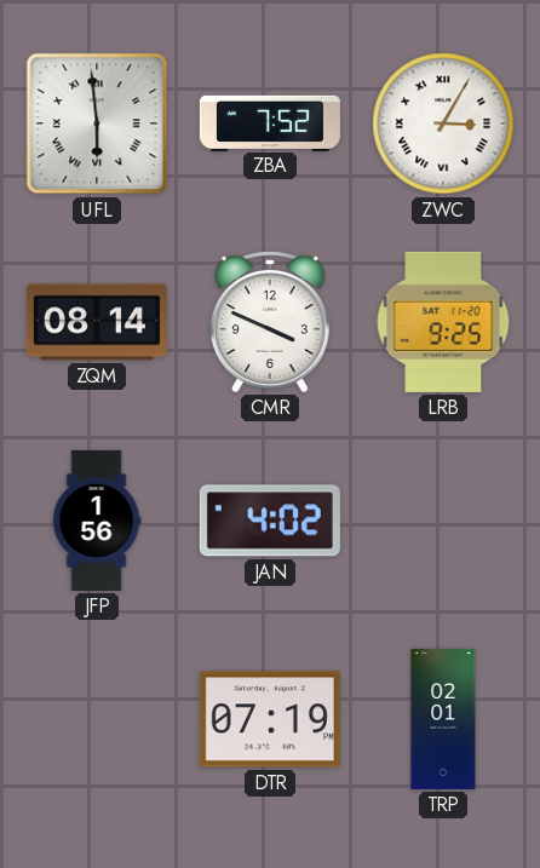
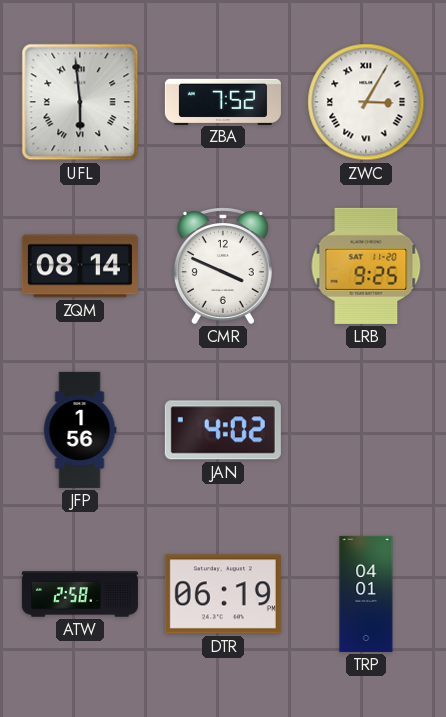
ATW: none -> 2:58 (80, 594)
DTR: 07:19 -> 06:19 (223, 594)
TRP: 02:01 -> 04:01 (366, 594)
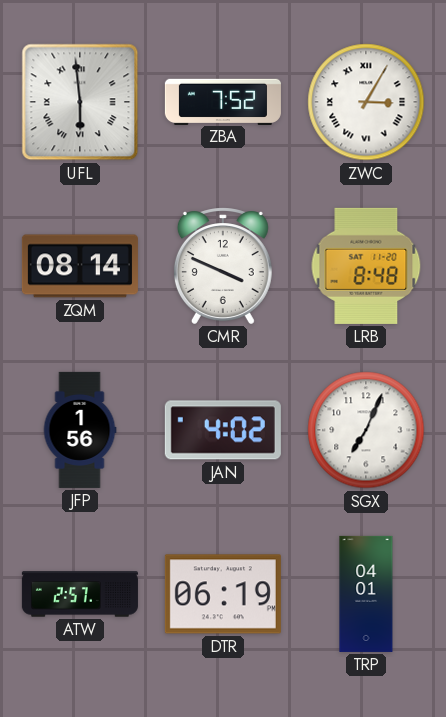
LRB: 9:25 -> 8:48 (366, 266)
SGX: none -> 7:04 (366, 430)
ATW: 2:58 -> 2:57 (80, 594)
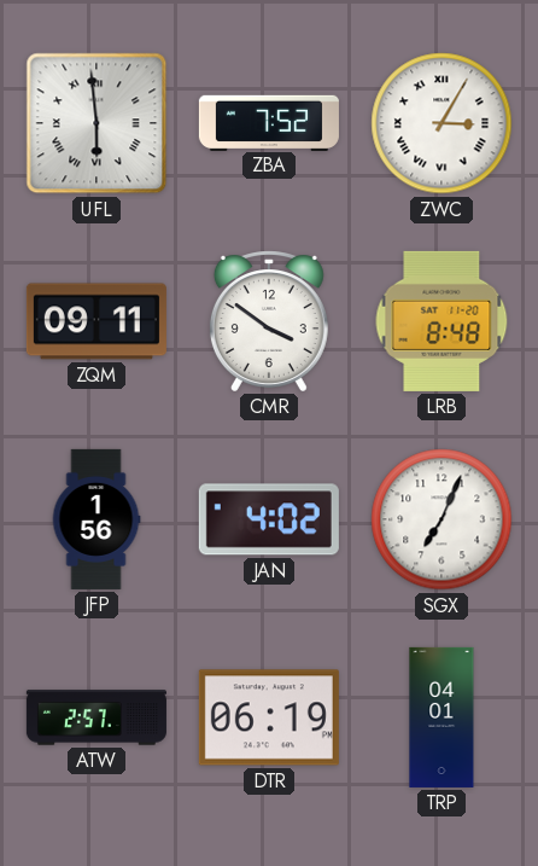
ZQM: 08:14 -> 09:11 (97, 321)
CMR: 3:49 -> 3:51 (269, 321)
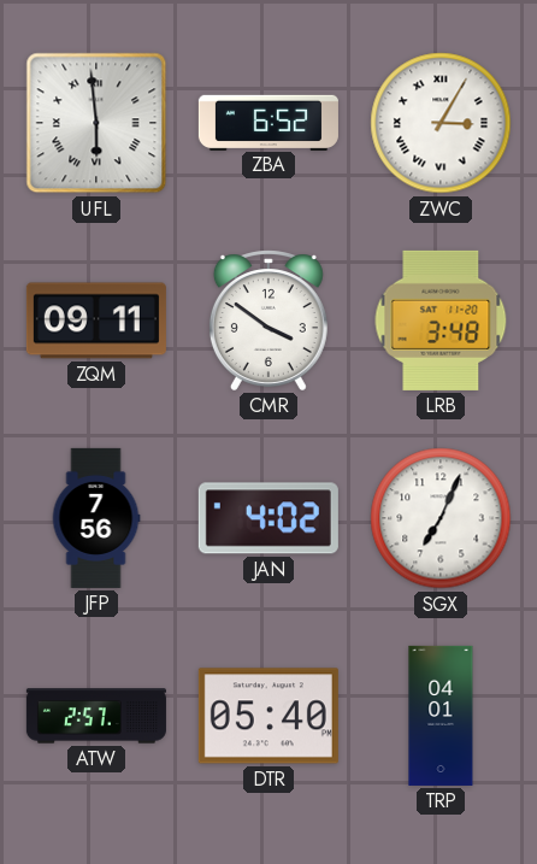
ZBA: 7:52 -> 6:52 (268, 122)
LRB: 8:48 -> 3:48 (441, 321)
JFP: 1:56 -> 7:56 (96, 518)
DTR: 06:19 -> 05:40 (268, 716)
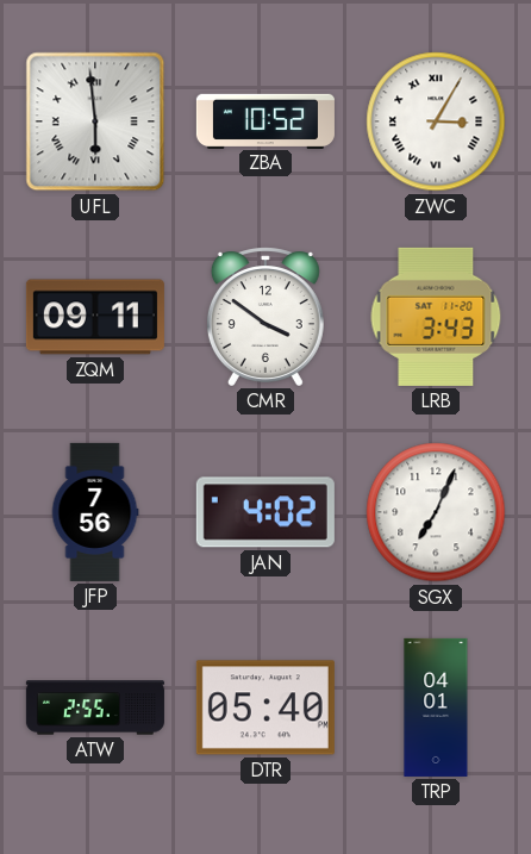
ZBA: 6:52 -> 10:52 (265, 120)
LRB: 3:48 -> 3:43 (436, 317)
ATW: 2:57 -> 2:55 (95, 707)
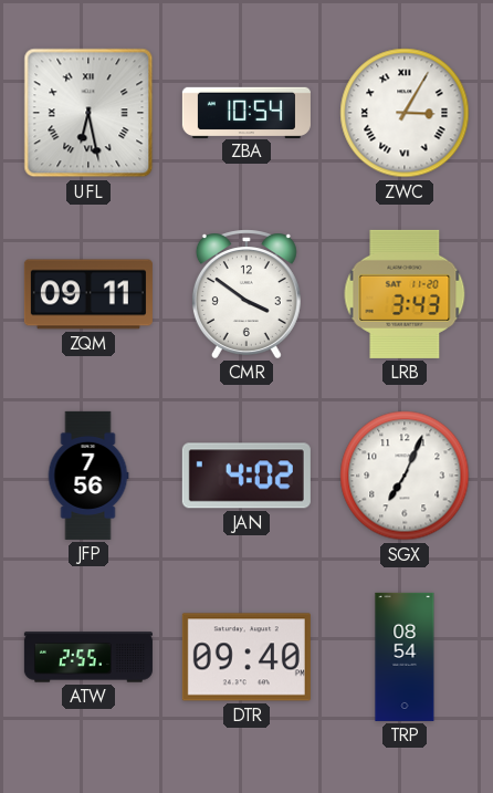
UFL: 5:59 -> 6:28 (88, 113)
ZBA: 10:52 -> 10:54 (246, 112)
DTR: 05:40 -> 09:40 (246, 657)
TRP: 04:01 -> 08:54 (405, 657)
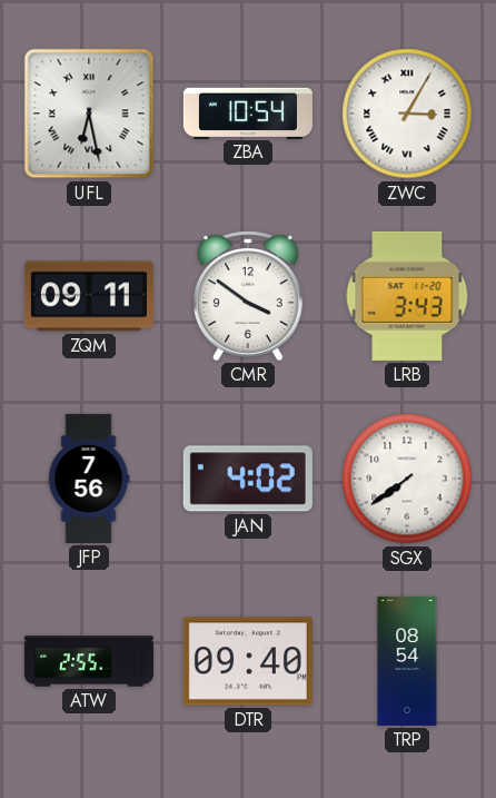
SGX: 7:04 -> 7:39 (407, 479)
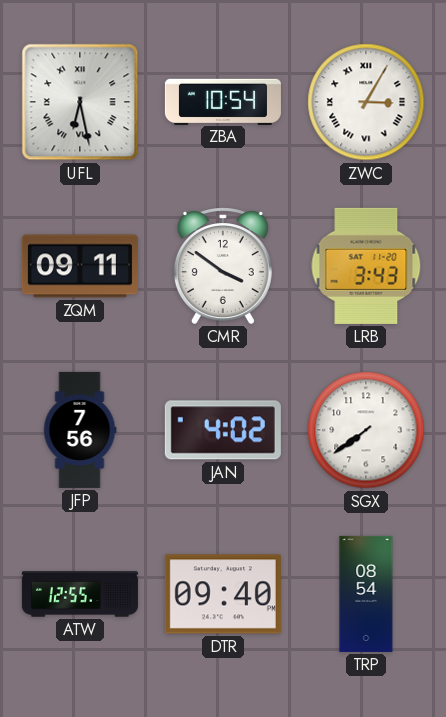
ATW: 2:55 -> 12:55 (80, 594)
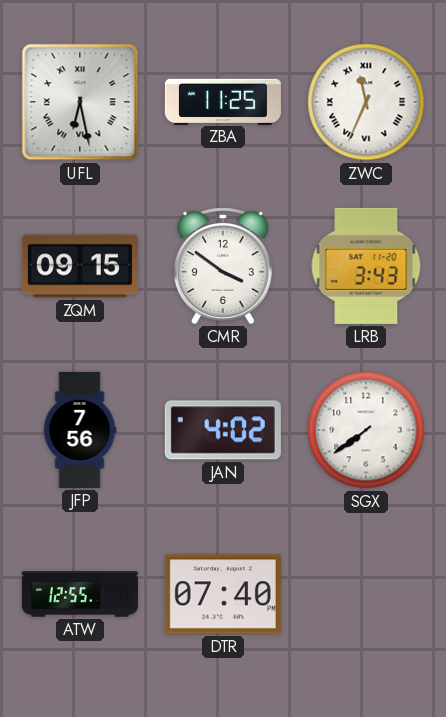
ZBA: 10:54 -> 11:25 (223, 101)
ZWC: 3:05 -> 11:34 (366, 102)
ZQM: 09:11 -> 09:15 (80, 266)
DTR: 09:40 -> 07:40 (223, 594)
TRP: 08:54 -> none (366, 594)
